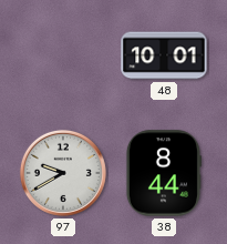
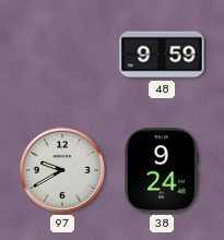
48: 10:01 -> 9:59 (162, 55)
38: 8:44 -> 9:24 (161, 170)
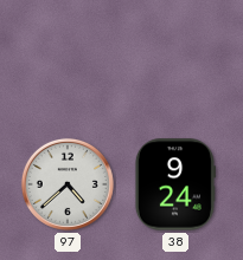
48: 9:59 -> none (162, 55)
97: 9:40 -> 4:38 (68, 184)
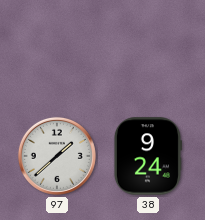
97: 4:38 -> 1:38 (57, 156)
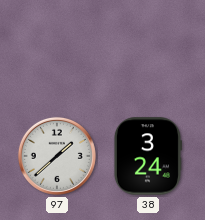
38: 9:24 -> 3:24 (147, 156)
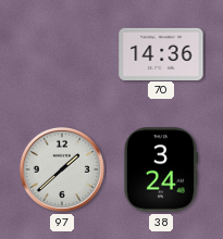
70: none -> 14:36 (161, 53)
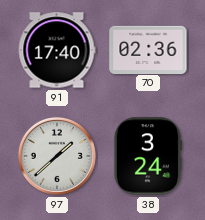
91: none -> 17:40 (57, 50)
70: 14:36 -> 02:36 (148, 49)
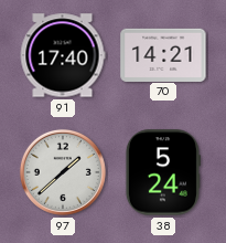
70: 02:36 -> 14:21 (163, 54)
38: 3:24 -> 5:24 (162, 172)
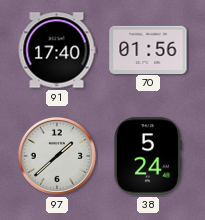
70: 14:21 -> 01:56 (148, 49)
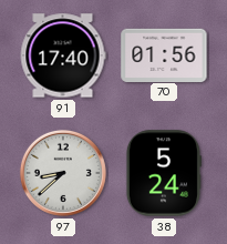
97: 1:38 -> 8:38 (63, 173)
